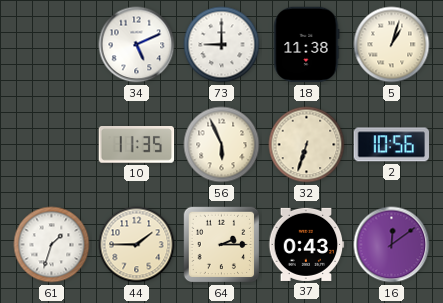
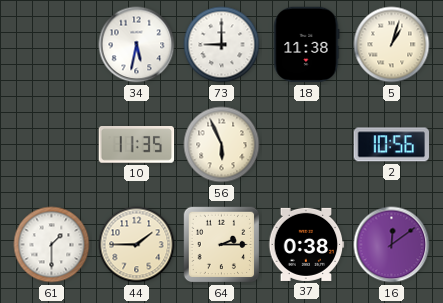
34: 5:11 -> 5:32 (137, 45)
32: 6:33 -> none (307, 145)
61: 1:33 -> 1:30 (52, 245)
37: 0:43 -> 0:38 (307, 244)
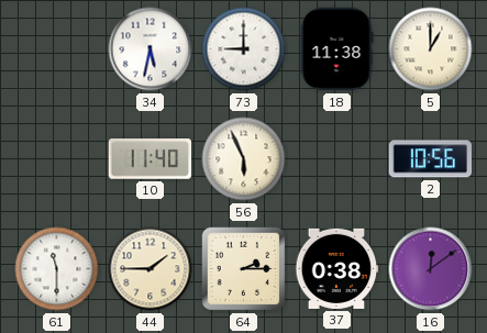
5: 1:03 -> 1:00 (431, 49)
10: 11:35 -> 11:40 (151, 159)
61: 1:30 -> 11:30 (57, 269)
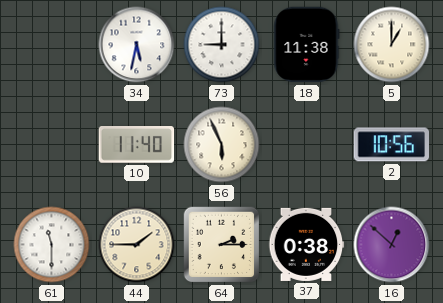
16: 12:09 -> 12:52 (392, 245)
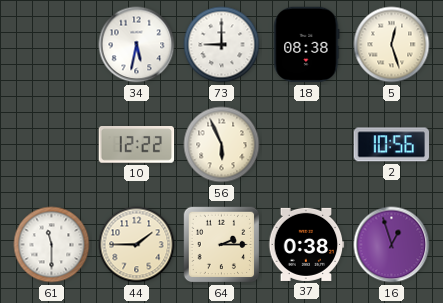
18: 11:38 -> 08:38 (307, 45)
5: 1:00 -> 12:27 (392, 45)
10: 11:40 -> 12:22 (137, 145)
16: 12:52 -> 12:57 (392, 245)
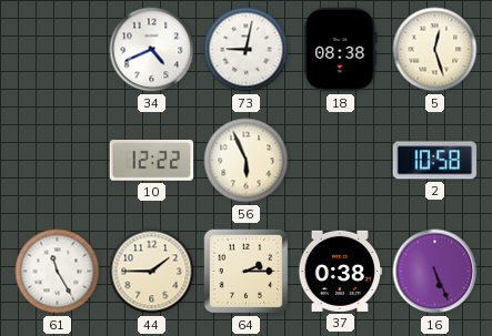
34: 5:32 -> 4:41 (152, 50)
73: 9:00 -> 9:02 (247, 50)
2: 10:56 -> 10:58 (435, 161)
61: 11:30 -> 11:25 (58, 272)
16: 12:57 -> 5:26 (435, 272)
